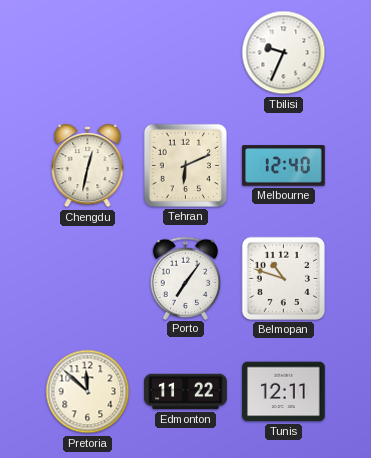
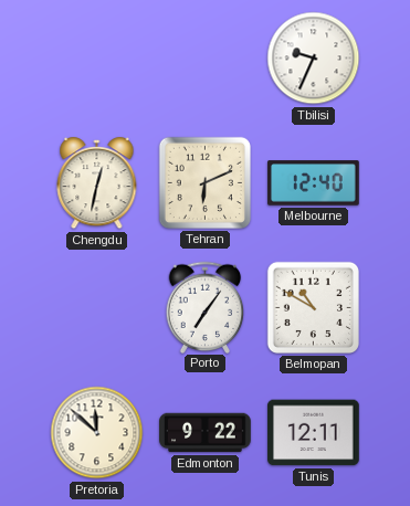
Belmopan: 10:48 -> 10:50 (313, 307)
Edmonton: 11:22 -> 9:22 (206, 433)
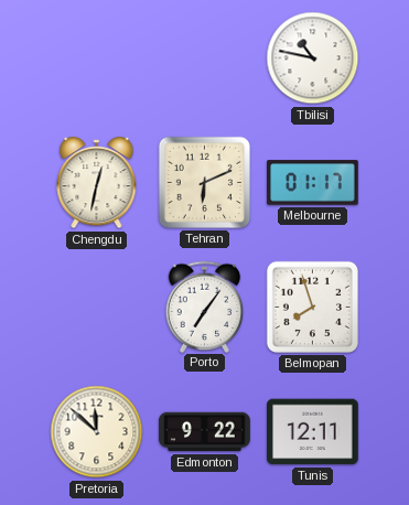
Tbilisi: 9:34 -> 10:47 (313, 58)
Melbourne: 12:40 -> 01:17 (313, 183)
Belmopan: 10:50 -> 7:57 (312, 307)
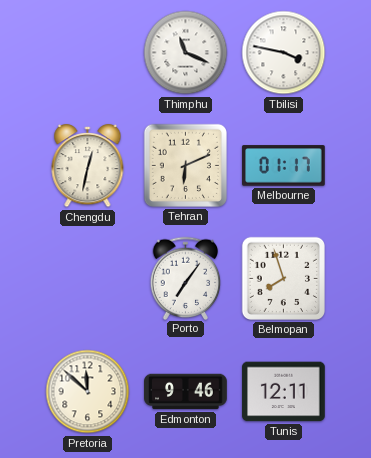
Thimphu: none -> 11:19 (186, 53)
Tbilisi: 10:47 -> 3:47 (284, 53)
Edmonton: 9:22 -> 9:46 (186, 392)
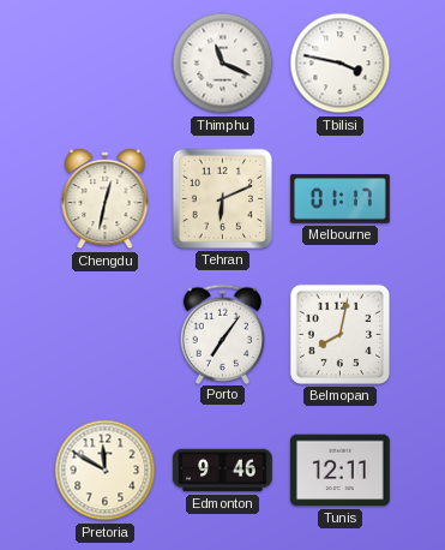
Belmopan: 7:57 -> 8:02 (339, 334)
Pretoria: 11:52 -> 11:50 (106, 471)
